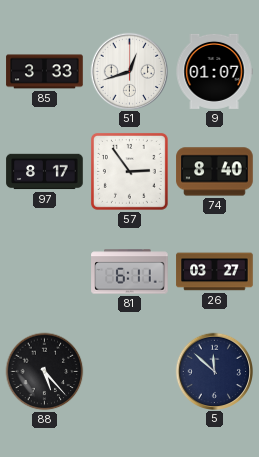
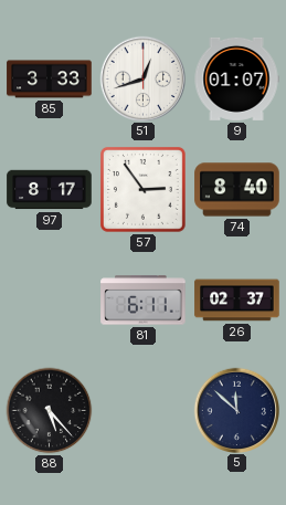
26: 03:27 -> 02:37 (237, 301)
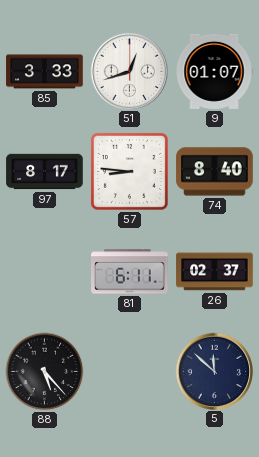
57: 2:54 -> 8:46 (129, 171)
